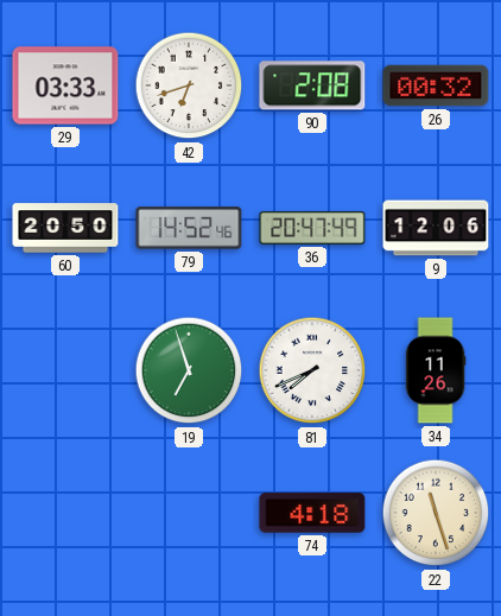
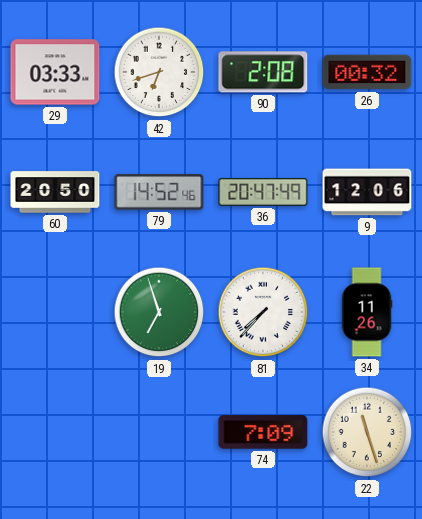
81: 7:41 -> 7:37 (263, 312)
74: 4:18 -> 7:09 (263, 432)
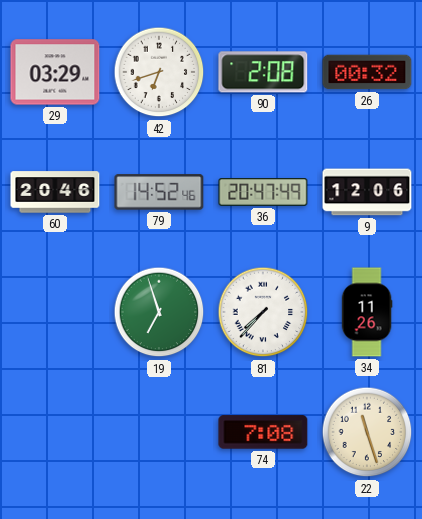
29: 03:33 -> 03:29 (55, 72)
60: 20:50 -> 20:46 (55, 192)
74: 7:09 -> 7:08 (263, 432)
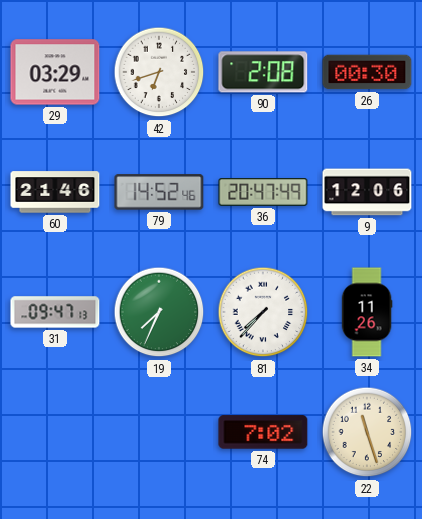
26: 00:32 -> 00:30 (367, 72)
60: 20:46 -> 21:46 (55, 192)
31: none -> 09:47 (55, 312)
19: 6:57 -> 7:34 (159, 312)
74: 7:08 -> 7:02 (263, 432)
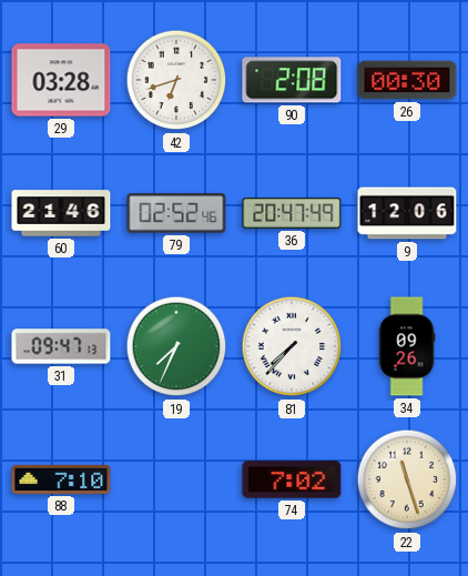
29: 03:29 -> 03:28 (61, 80)
79: 14:52 -> 02:52 (176, 213)
34: 11:26 -> 09:26 (407, 346)
88: none -> 7:10 (61, 479)
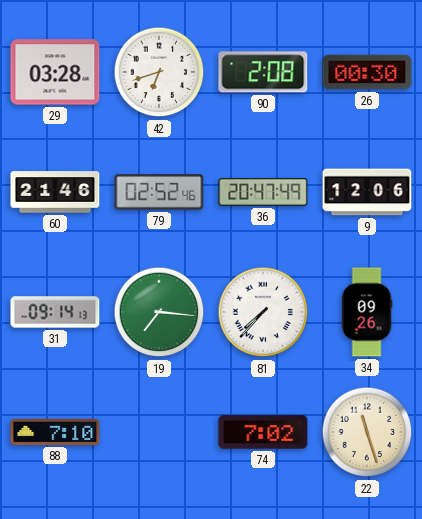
31: 09:47 -> 09:14 (55, 312)
19: 7:34 -> 7:16 (159, 312)
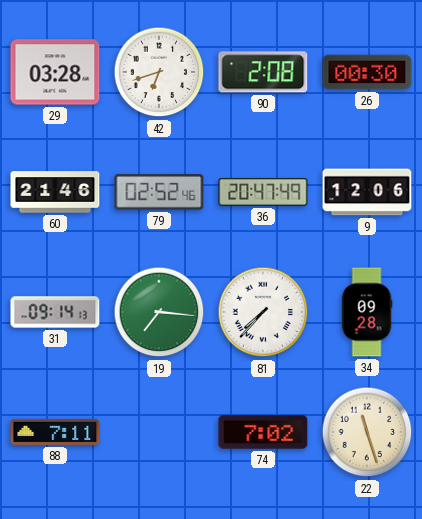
34: 09:26 -> 09:28 (367, 312)
88: 7:10 -> 7:11 (55, 432)
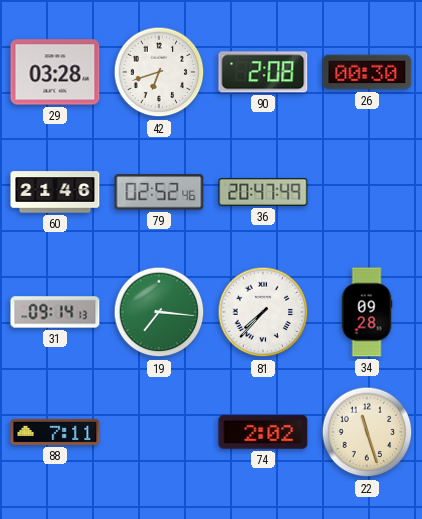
9: 12:06 -> none (367, 192)
74: 7:02 -> 2:02 (263, 432)
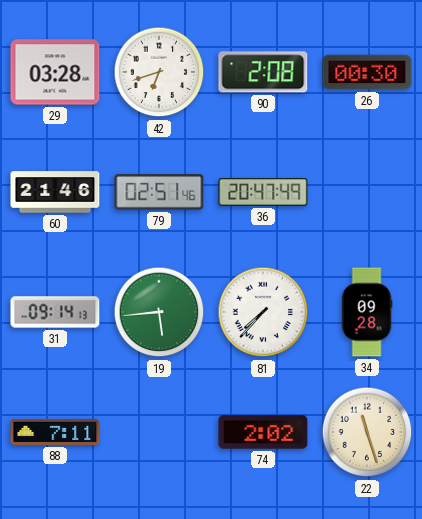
79: 02:52 -> 02:51 (159, 192)
19: 7:16 -> 5:44 (159, 312)
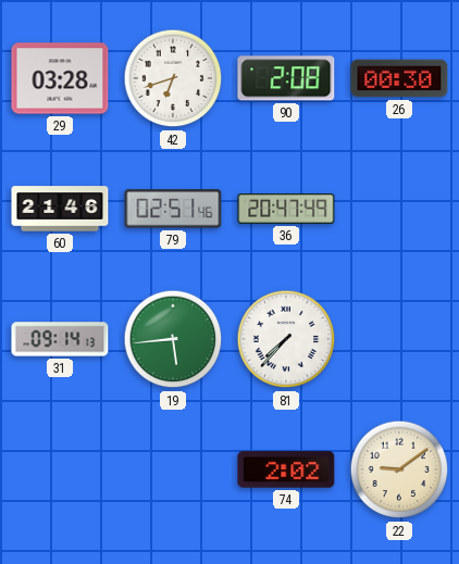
34: 09:28 -> none (367, 312)
88: 7:11 -> none (55, 432)
22: 11:27 -> 9:09 (399, 469)
